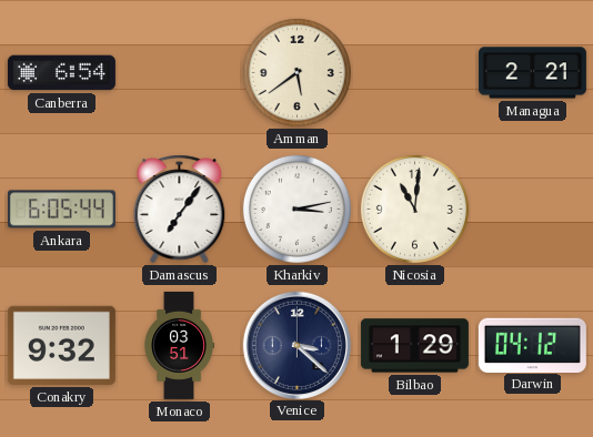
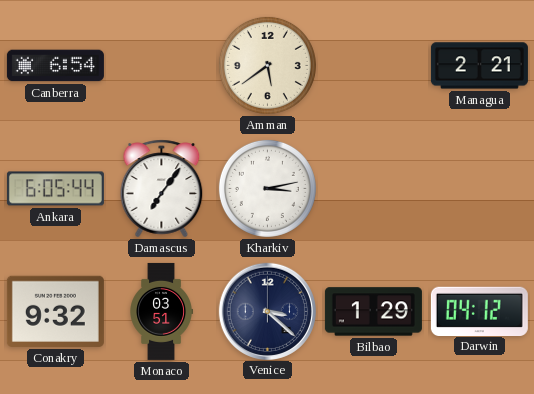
Nicosia: 11:01 -> none (414, 209)
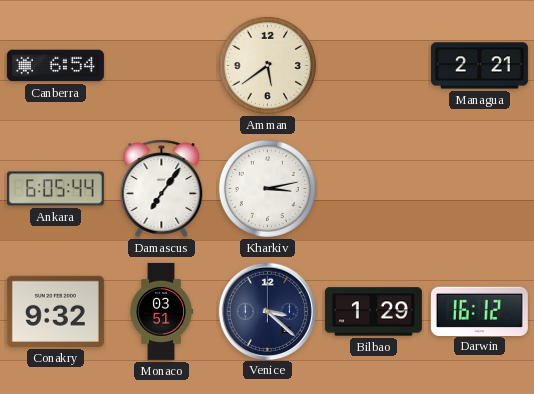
Darwin: 04:12 -> 16:12 (479, 311)
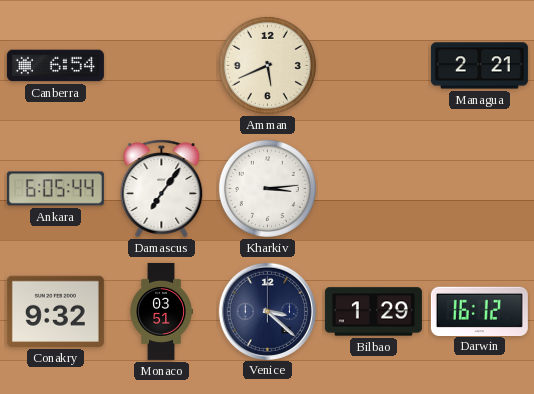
Amman: 5:39 -> 5:41 (267, 65)
Kharkiv: 3:13 -> 3:14 (267, 188)
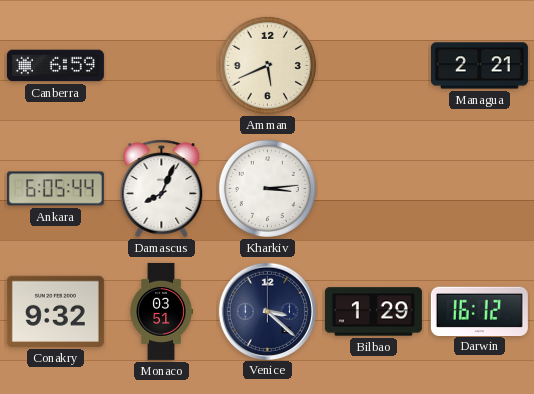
Canberra: 6:54 -> 6:59 (55, 66)
Damascus: 7:06 -> 8:04 (162, 189)
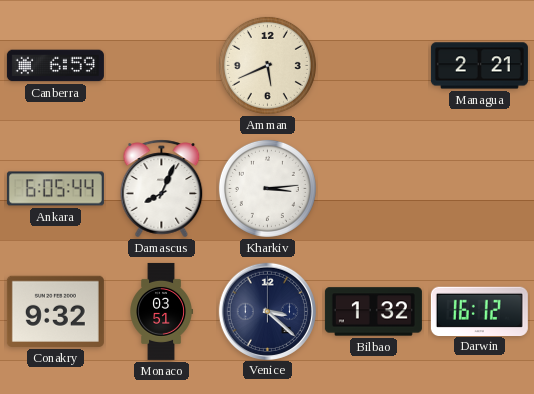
Bilbao: 1:29 -> 1:32 (373, 312)
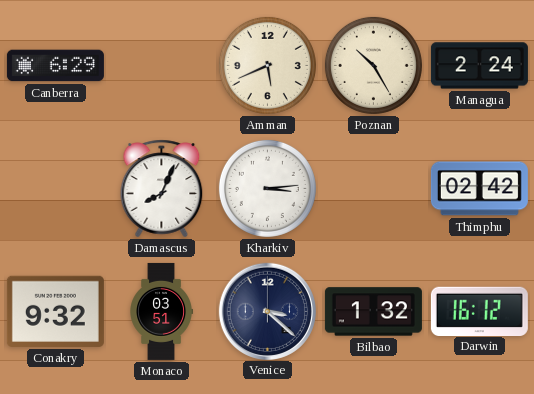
Canberra: 6:59 -> 6:29 (55, 66)
Poznan: none -> 10:25 (373, 65)
Managua: 2:21 -> 2:24 (479, 66)
Ankara: 6:05 -> none (55, 189)
Thimphu: none -> 02:42 (479, 189)
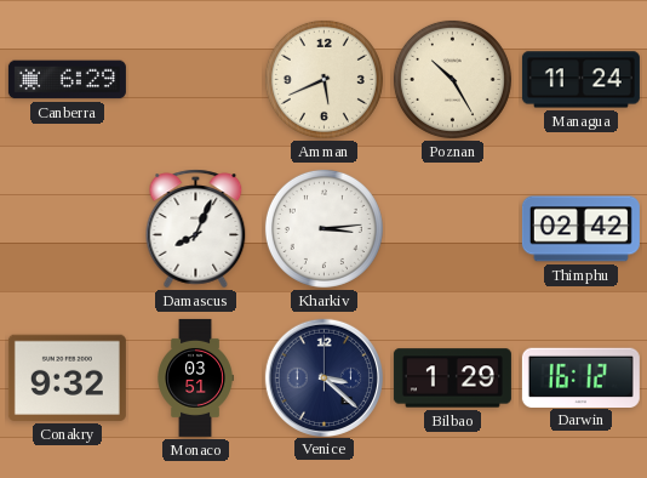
Managua: 2:24 -> 11:24 (580, 80)
Bilbao: 1:32 -> 1:29 (452, 379)
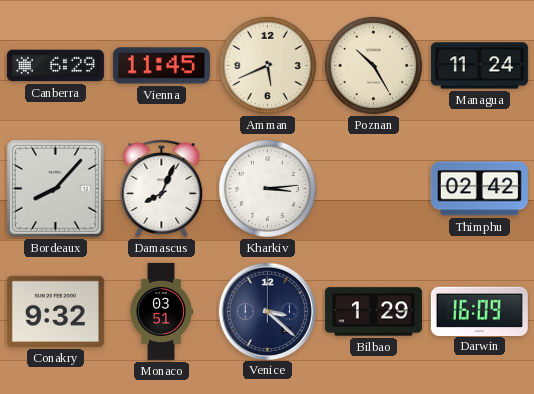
Vienna: none -> 11:45 (161, 66)
Bordeaux: none -> 8:07 (55, 188)
Darwin: 16:12 -> 16:09 (479, 311)
